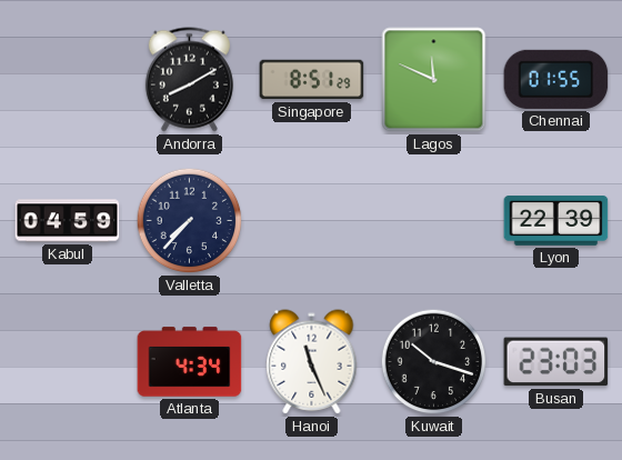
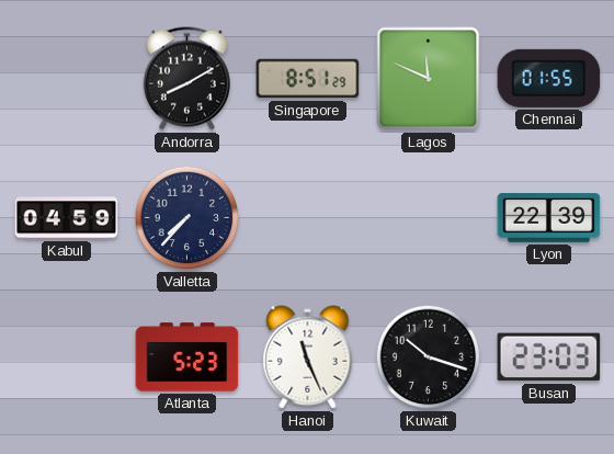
Atlanta: 4:34 -> 5:23 (187, 357)
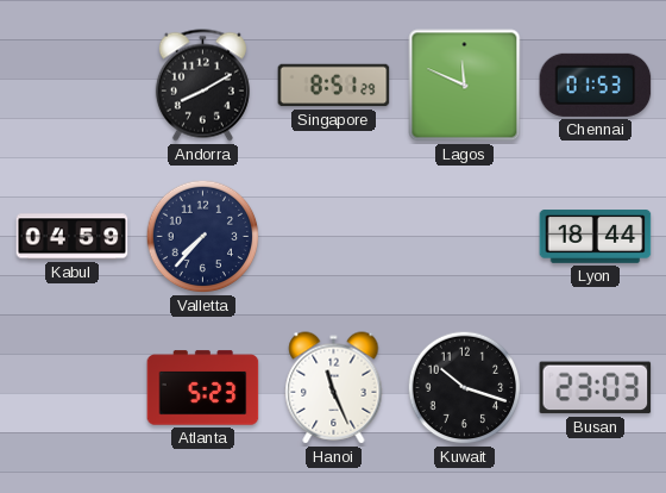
Chennai: 01:55 -> 01:53 (596, 85)
Lyon: 22:39 -> 18:44 (596, 237)
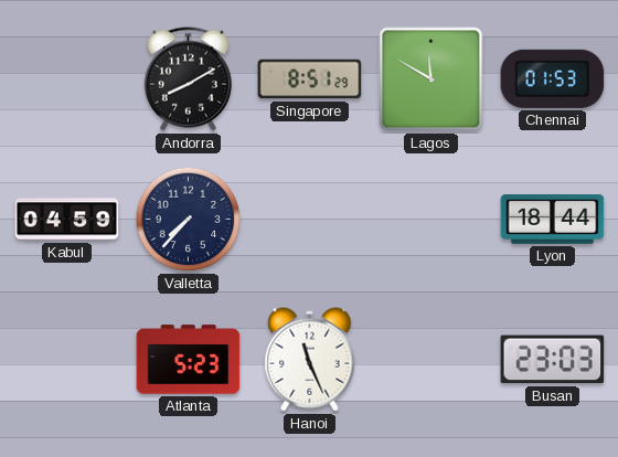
Lagos: 11:49 -> 11:50 (431, 79)
Kuwait: 10:18 -> none (465, 388)
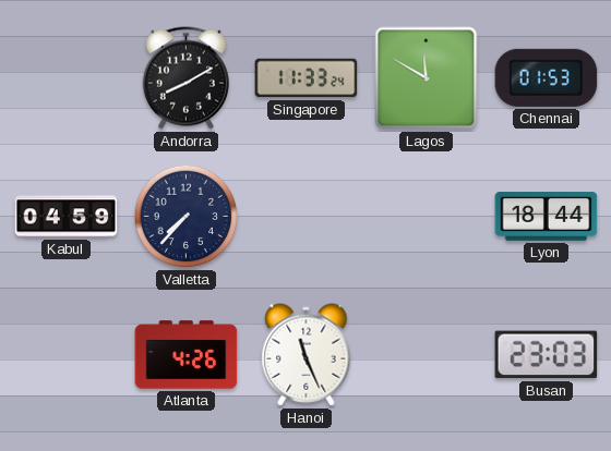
Singapore: 8:51 -> 11:33 (307, 78)
Atlanta: 5:23 -> 4:26 (187, 355)
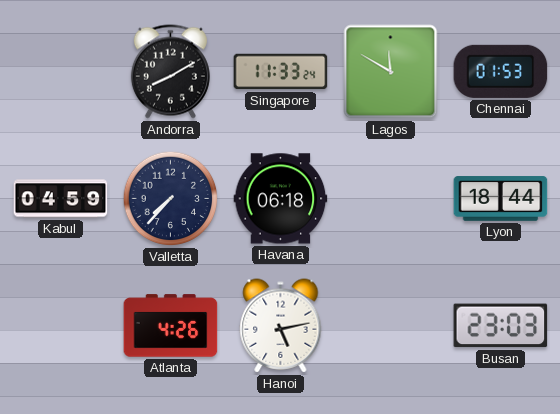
Havana: none -> 06:18 (281, 199)
Hanoi: 11:26 -> 5:13 (281, 326)
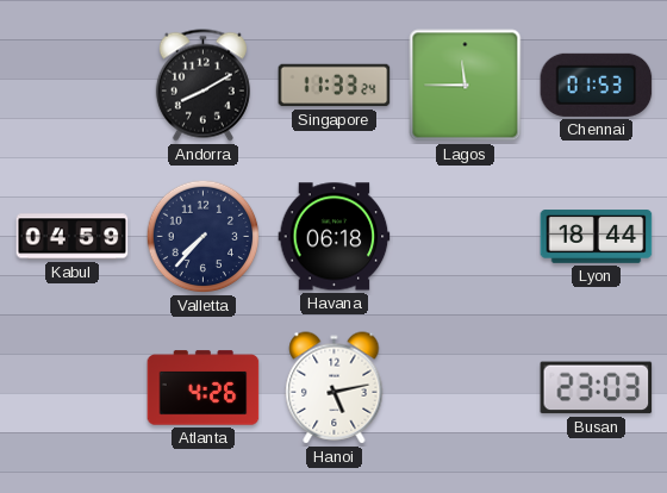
Lagos: 11:50 -> 11:45 (466, 86)
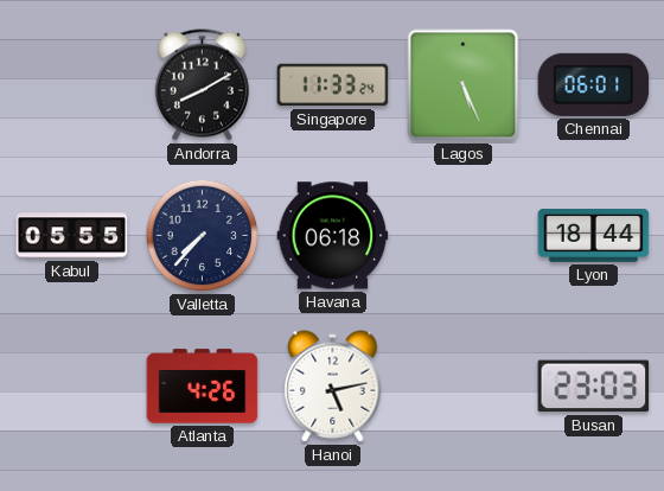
Lagos: 11:45 -> 5:26 (464, 85)
Chennai: 01:53 -> 06:01 (594, 84)
Kabul: 04:59 -> 05:55 (72, 236)
